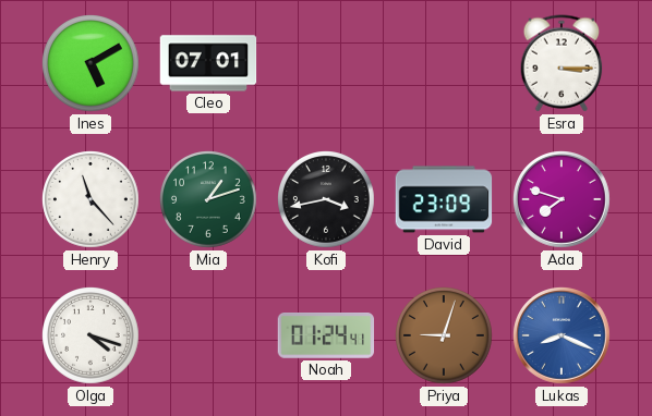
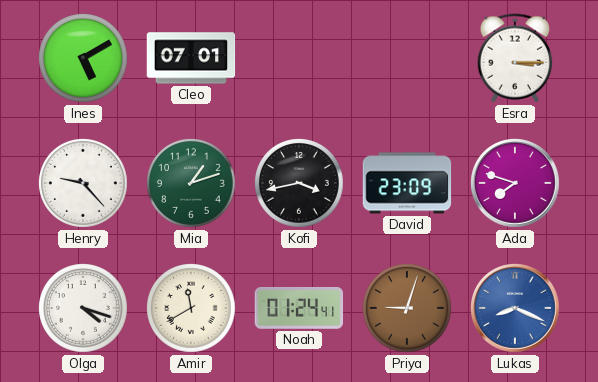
Henry: 11:23 -> 9:23 (84, 184)
Amir: none -> 11:40 (192, 309)
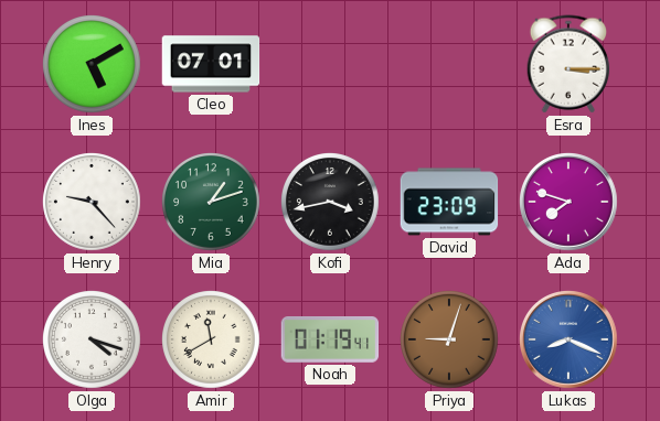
Noah: 01:24 -> 01:19 (330, 341)
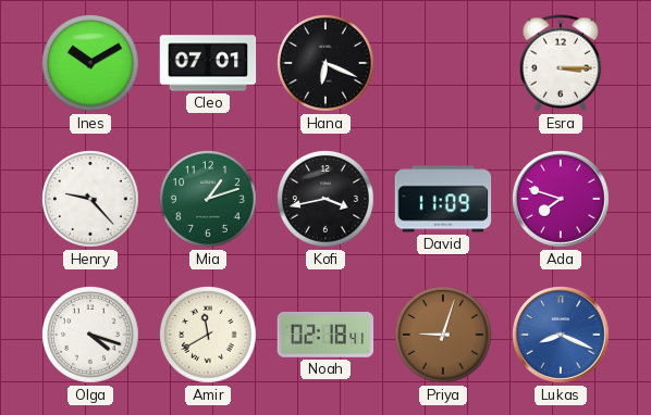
Ines: 5:10 -> 10:10 (91, 64)
Hana: none -> 6:19 (327, 64)
David: 23:09 -> 11:09 (443, 199)
Noah: 01:19 -> 02:18 (325, 336)
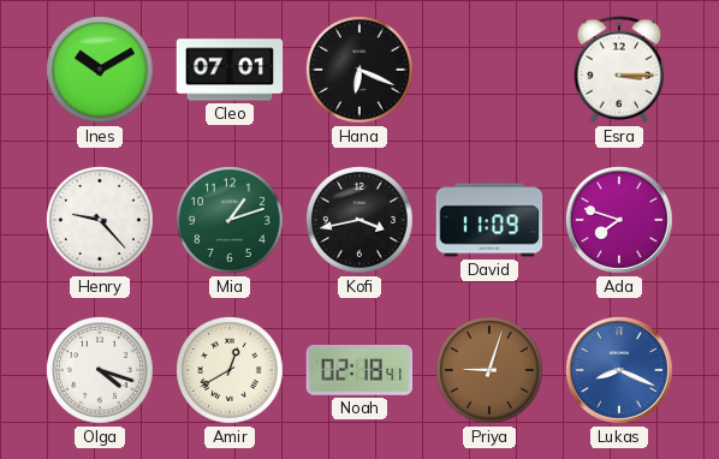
Amir: 11:40 -> 12:40 (231, 371)
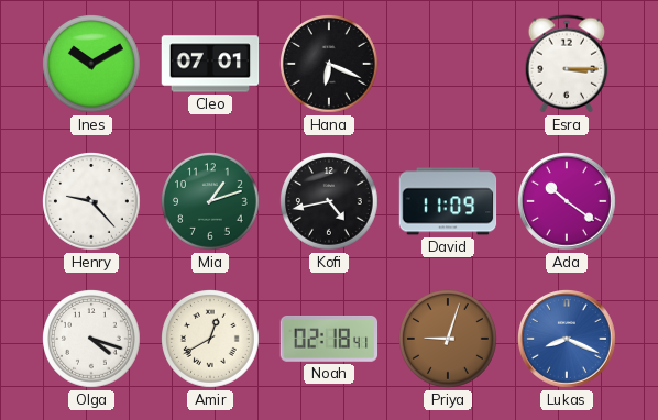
Kofi: 3:43 -> 4:43 (330, 202)
Ada: 7:48 -> 10:21 (568, 202)
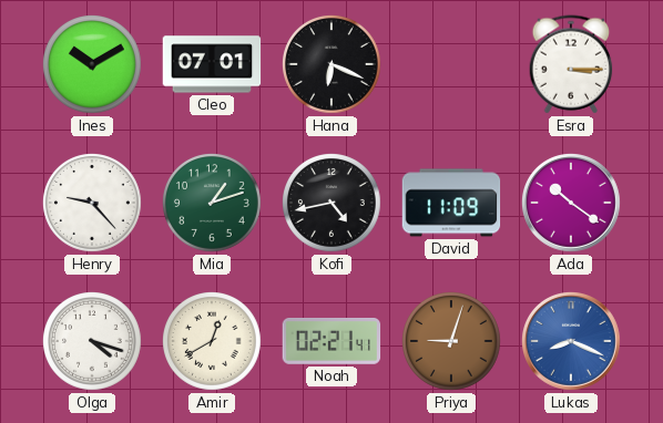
Noah: 02:18 -> 02:21 (331, 342)
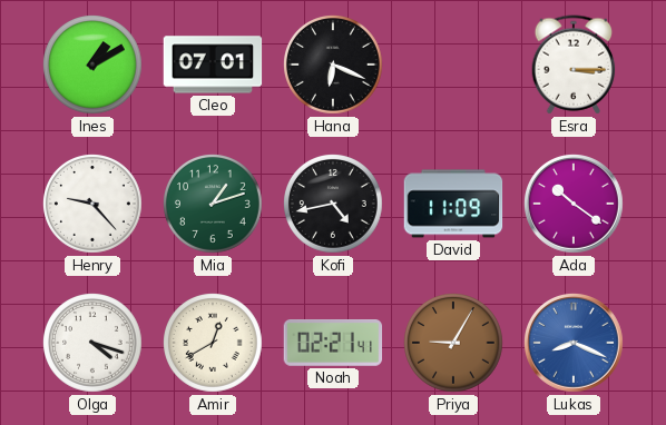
Ines: 10:10 -> 1:10 (94, 66)
Priya: 9:03 -> 9:05 (454, 344)
